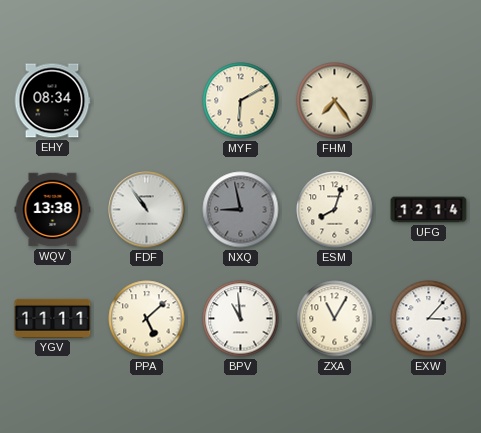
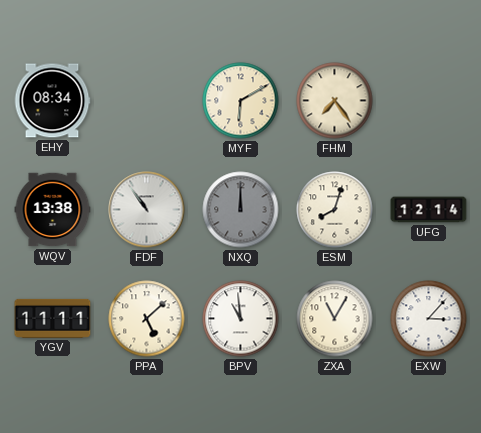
NXQ: 8:58 -> 12:00 (241, 210)
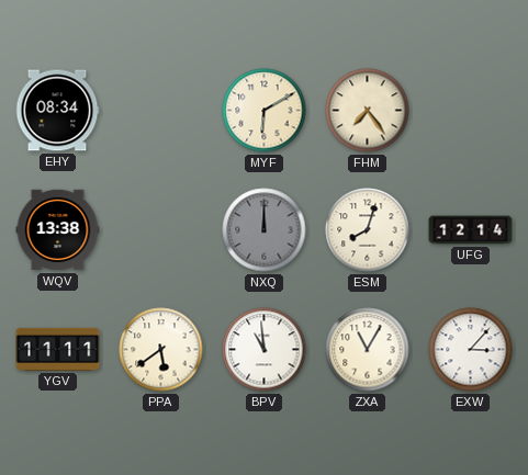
FDF: 10:54 -> none (147, 210)
PPA: 5:08 -> 5:39 (161, 350)
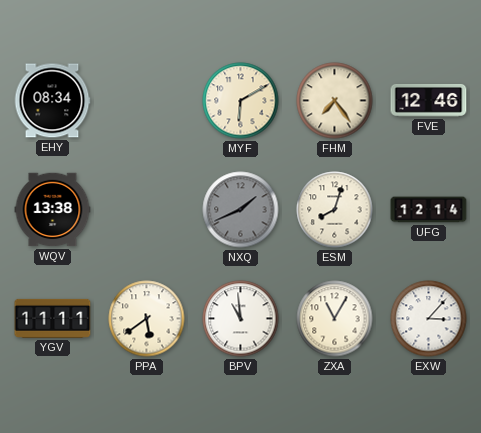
FVE: none -> 12:46 (429, 100)
NXQ: 12:00 -> 1:41 (241, 210)
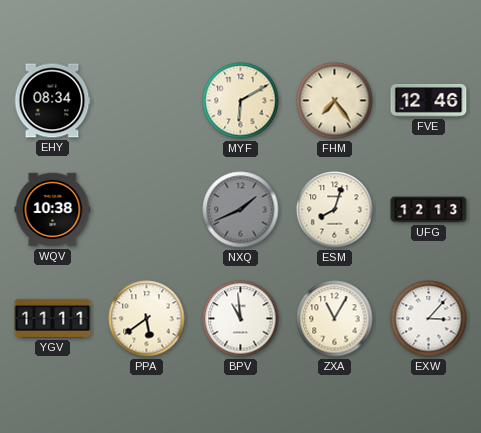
WQV: 13:38 -> 10:38 (53, 210)
UFG: 12:14 -> 12:13 (429, 210)
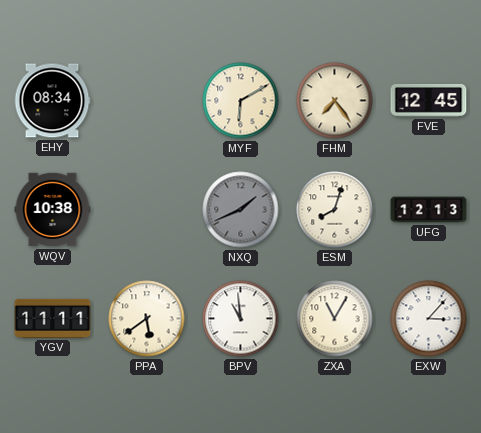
FVE: 12:46 -> 12:45 (429, 100)
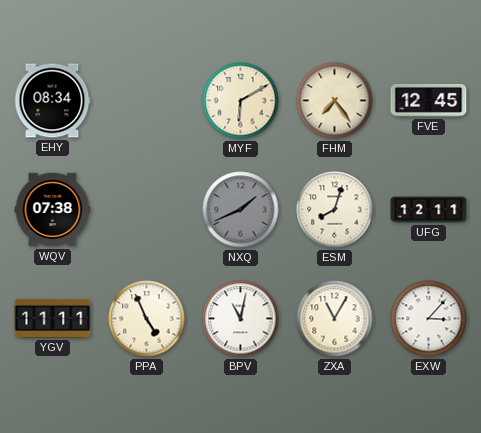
WQV: 10:38 -> 07:38 (53, 210)
UFG: 12:13 -> 12:11 (429, 210)
PPA: 5:39 -> 4:56 (147, 319)
BPV: 10:59 -> 11:02 (241, 319)
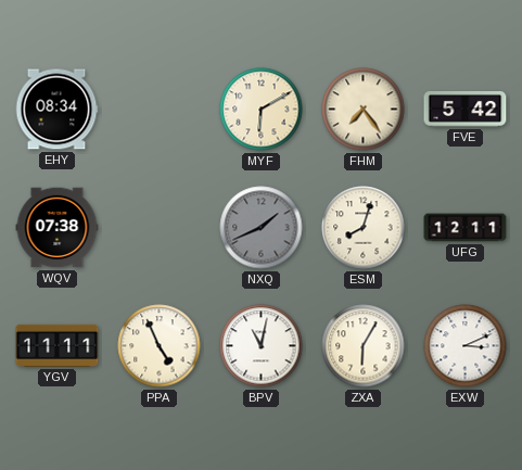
FVE: 12:45 -> 5:42 (466, 109)
ZXA: 11:05 -> 6:05 (364, 346)
EXW: 3:07 -> 3:11 (466, 346)
